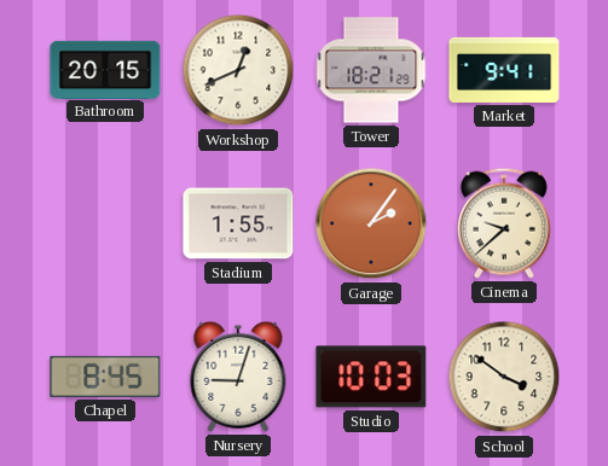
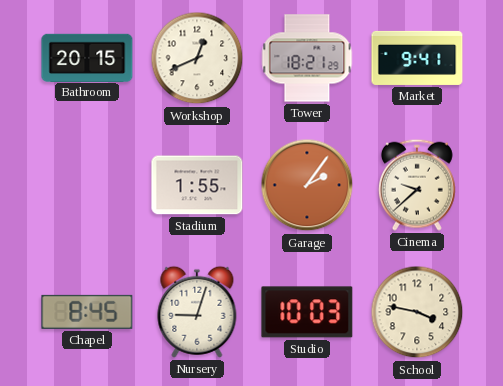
School: 3:51 -> 3:47 (417, 312)
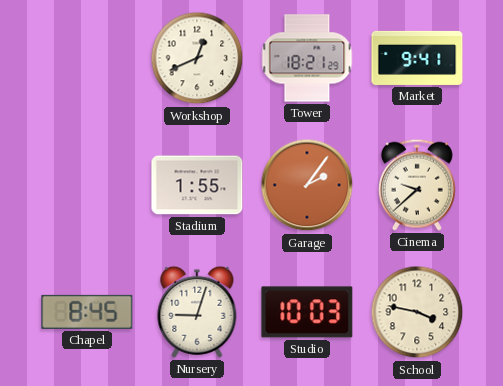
Bathroom: 20:15 -> none (87, 57)
